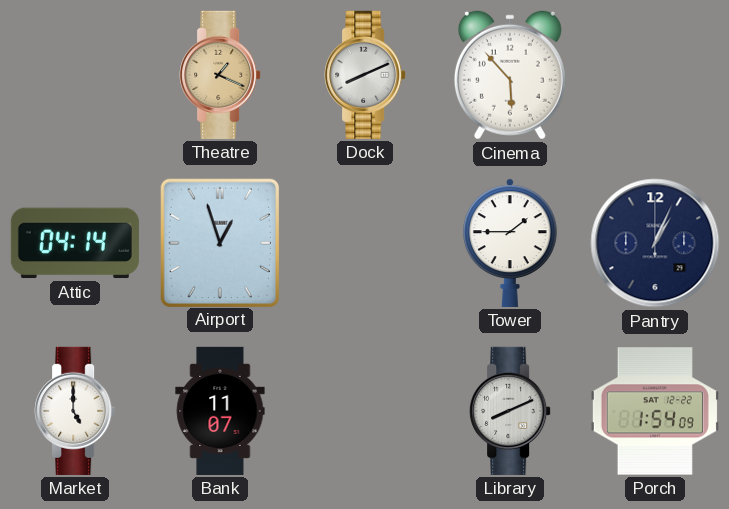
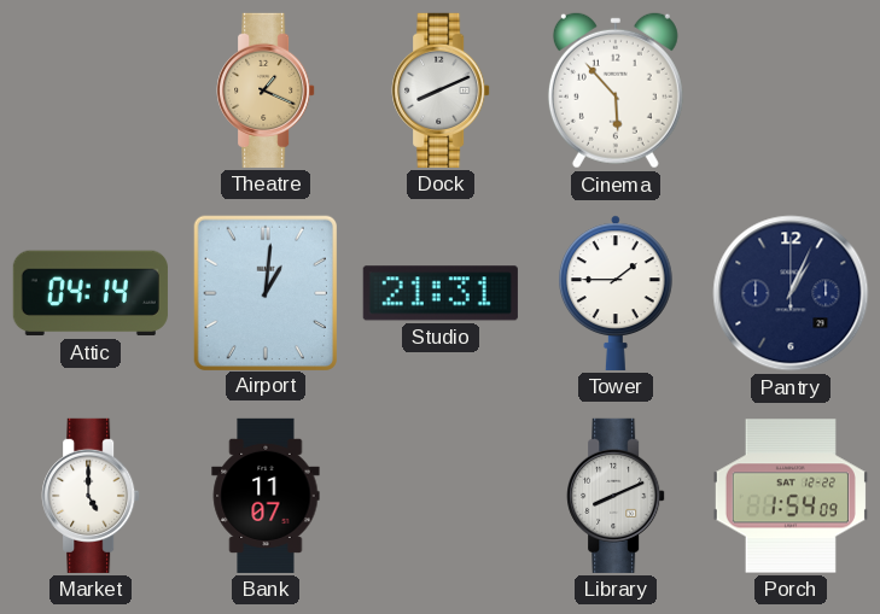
Airport: 12:57 -> 1:01 (264, 292)
Studio: none -> 21:31 (441, 293)
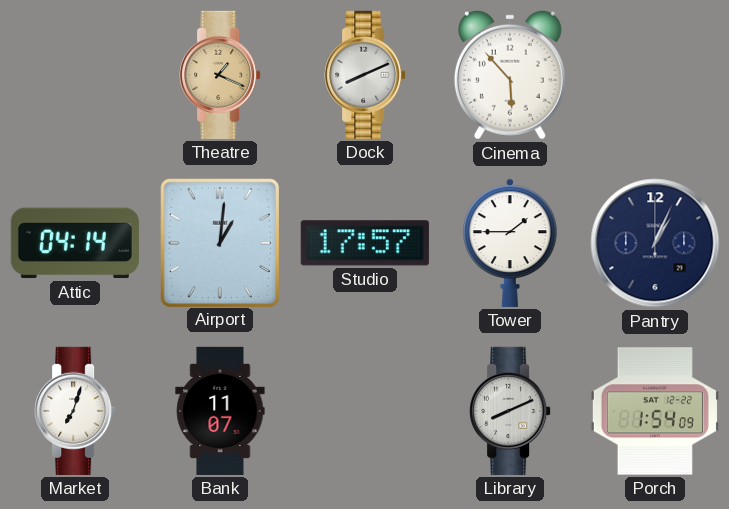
Studio: 21:31 -> 17:57 (365, 243)
Market: 5:00 -> 7:03 (75, 411)
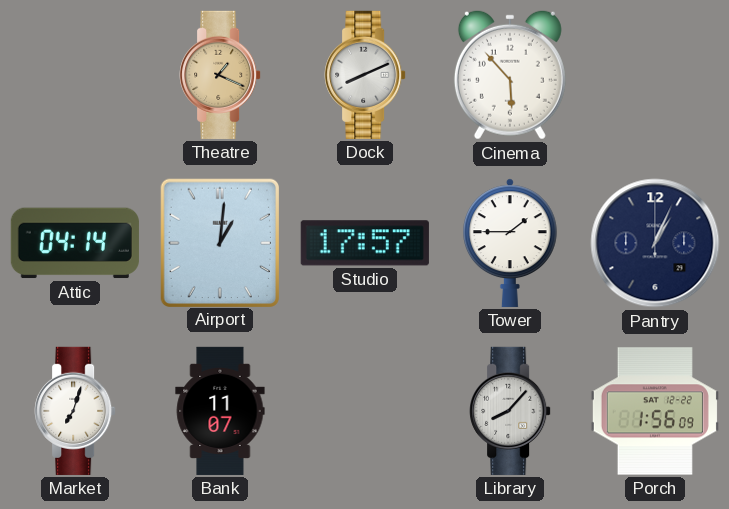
Library: 8:11 -> 8:07 (510, 411)
Porch: 1:54 -> 1:56 (655, 411)
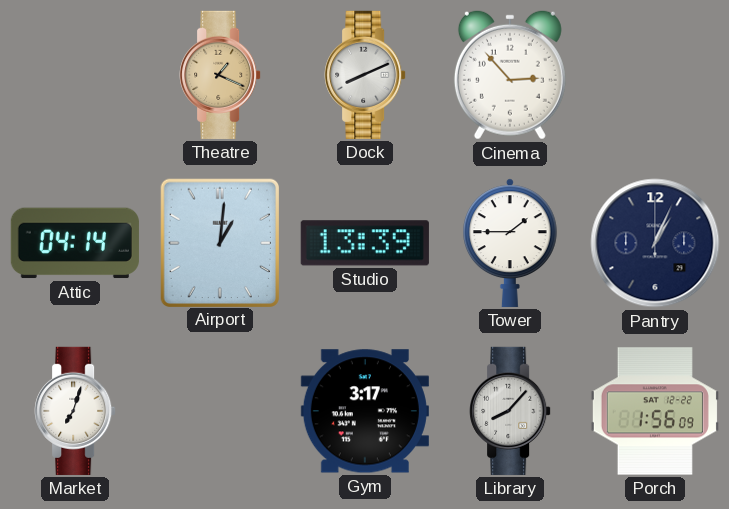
Cinema: 5:53 -> 2:53 (510, 75)
Studio: 17:57 -> 13:39 (365, 243)
Bank: 11:07 -> none (220, 411)
Gym: none -> 3:17 (365, 411)
